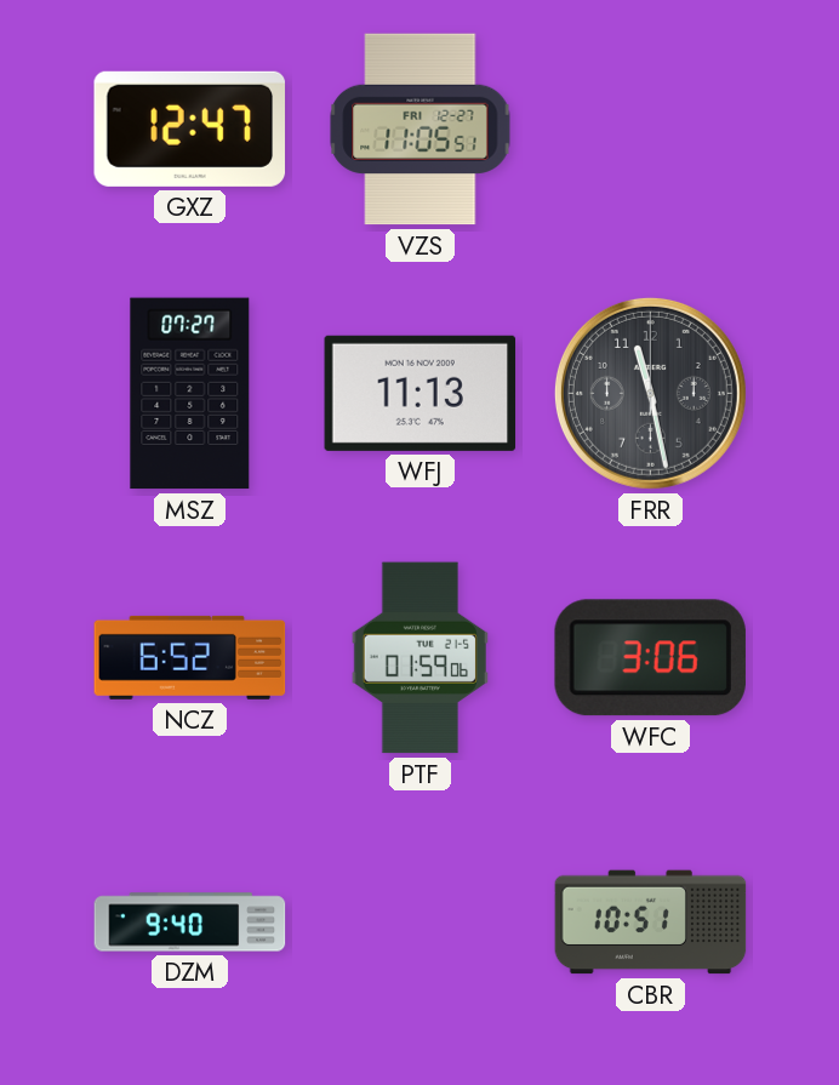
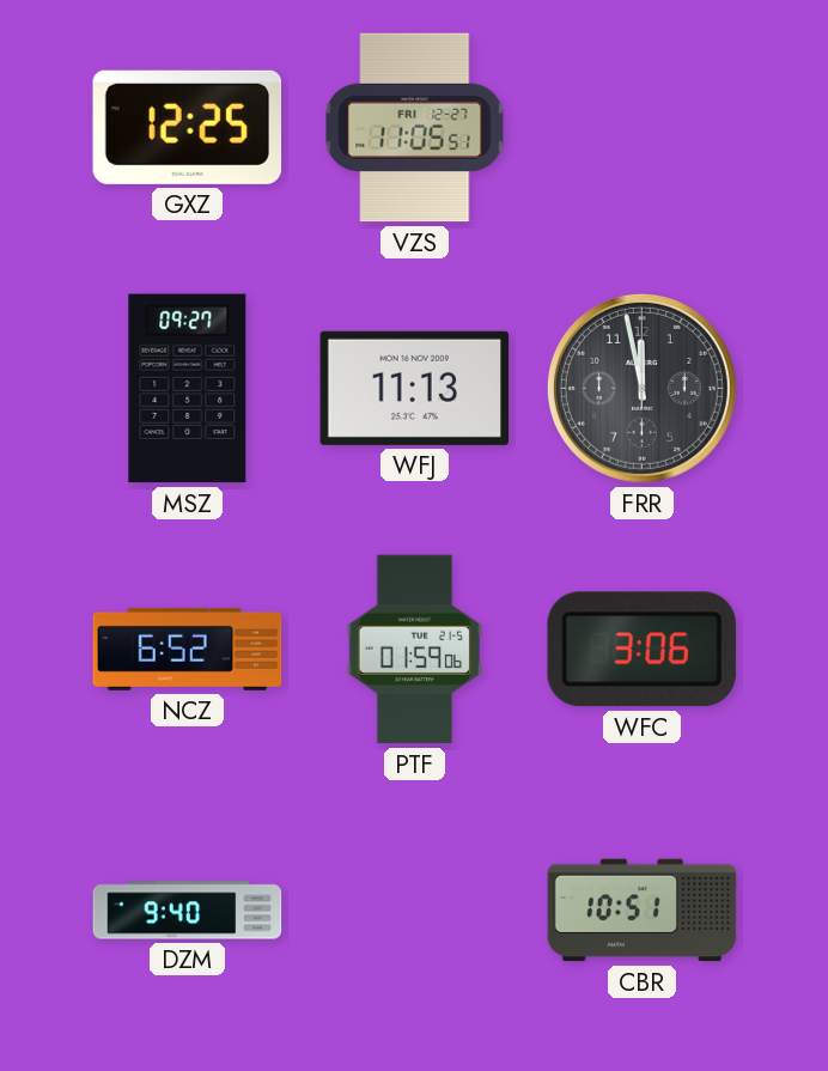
GXZ: 12:47 -> 12:25 (188, 127)
MSZ: 07:27 -> 09:27 (188, 389)
FRR: 11:28 -> 11:58 (641, 388)
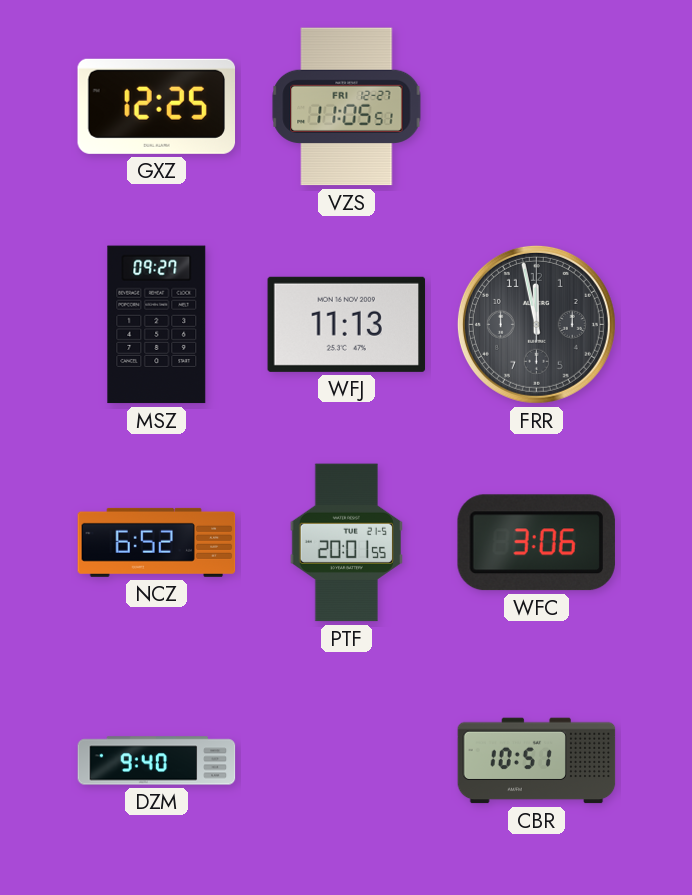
PTF: 01:59 -> 20:01 (346, 543)
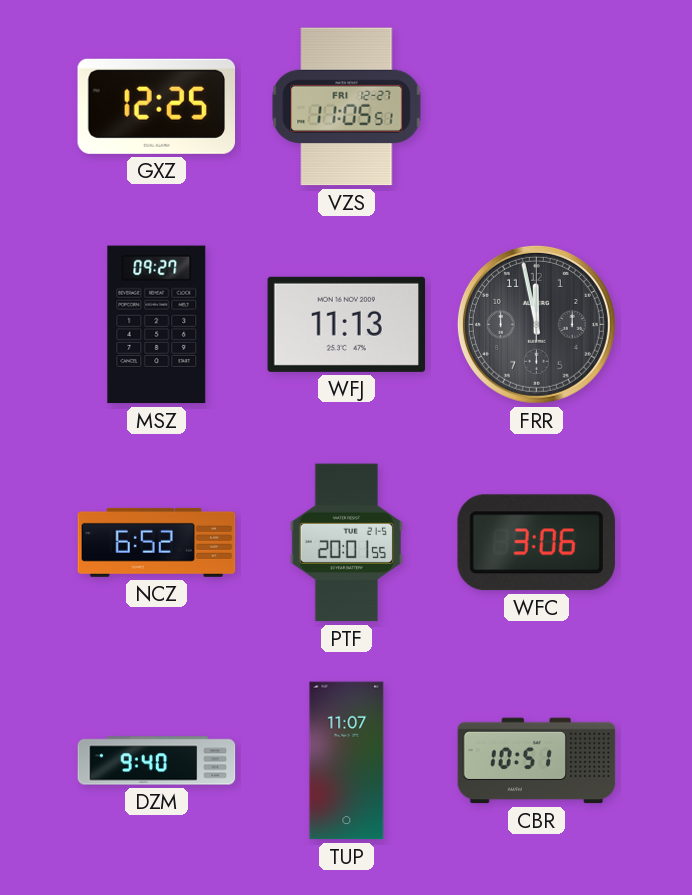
TUP: none -> 11:07 (347, 761)
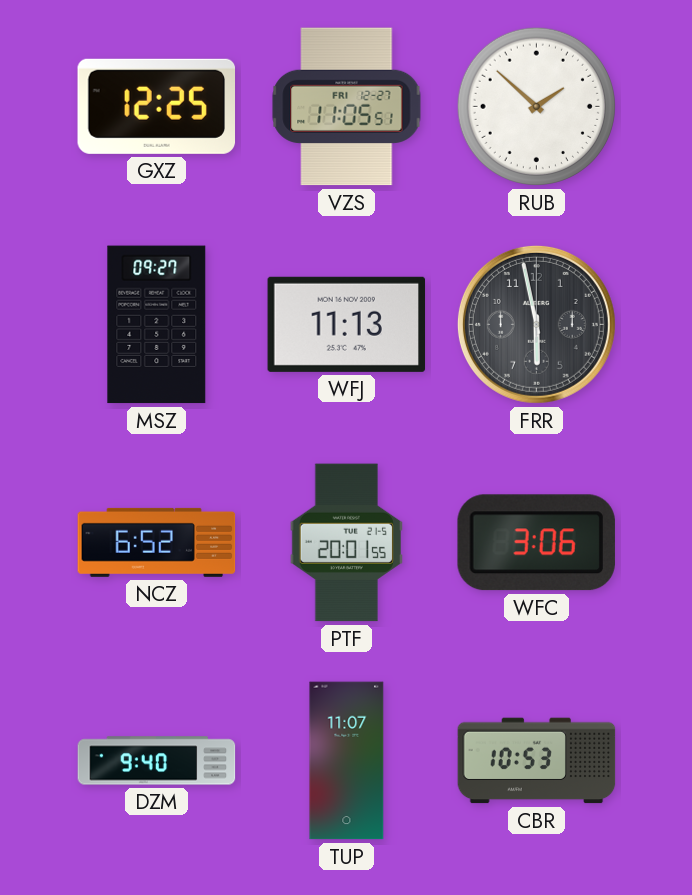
RUB: none -> 1:52 (536, 106)
FRR: 11:58 -> 5:58 (536, 324)
CBR: 10:51 -> 10:53 (537, 761)
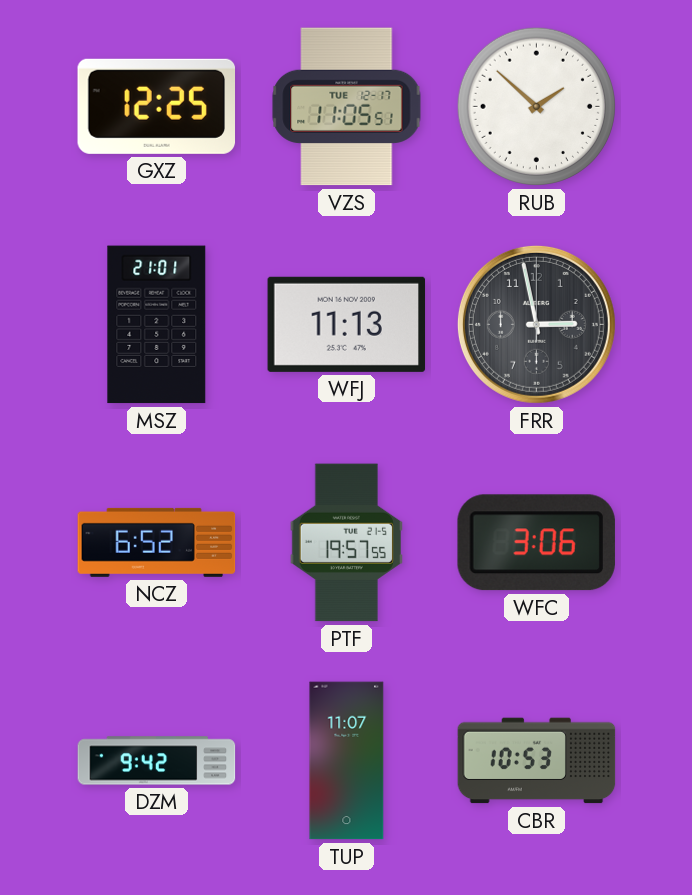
VZS date: FRI 12-27 -> TUE 12-17 (347, 107)
MSZ: 09:27 -> 21:01 (157, 325)
FRR: 5:58 -> 2:58 (536, 324)
PTF: 20:01 -> 19:57 (346, 543)
DZM: 9:40 -> 9:42 (157, 761)
